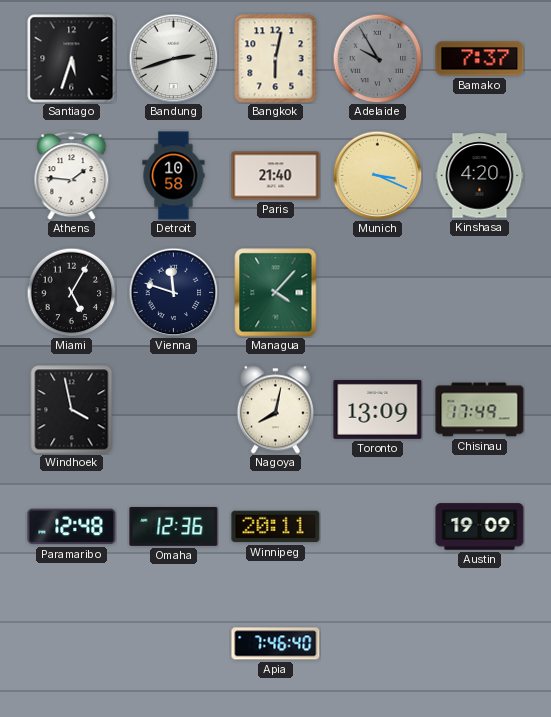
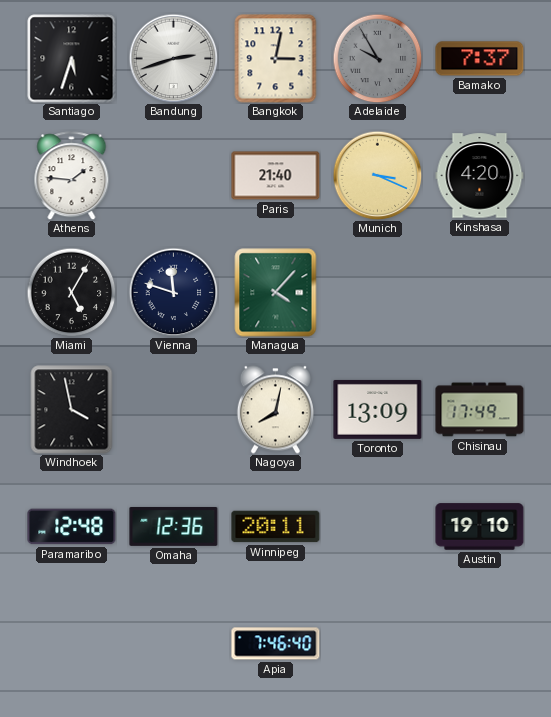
Bangkok: 6:02 -> 3:02 (276, 59)
Detroit: 10:58 -> none (174, 176)
Austin: 19:09 -> 19:10 (480, 527)
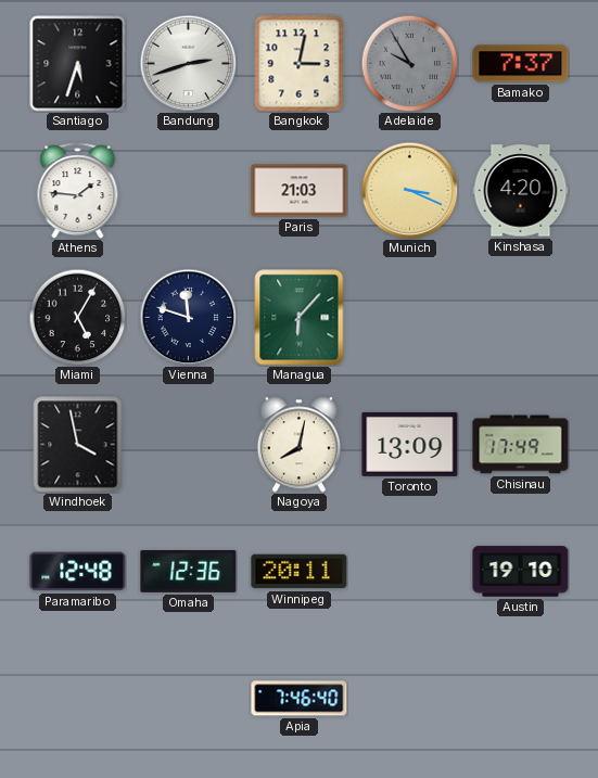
Paris: 21:40 -> 21:03 (300, 191)
Managua: 4:07 -> 6:07 (300, 318)
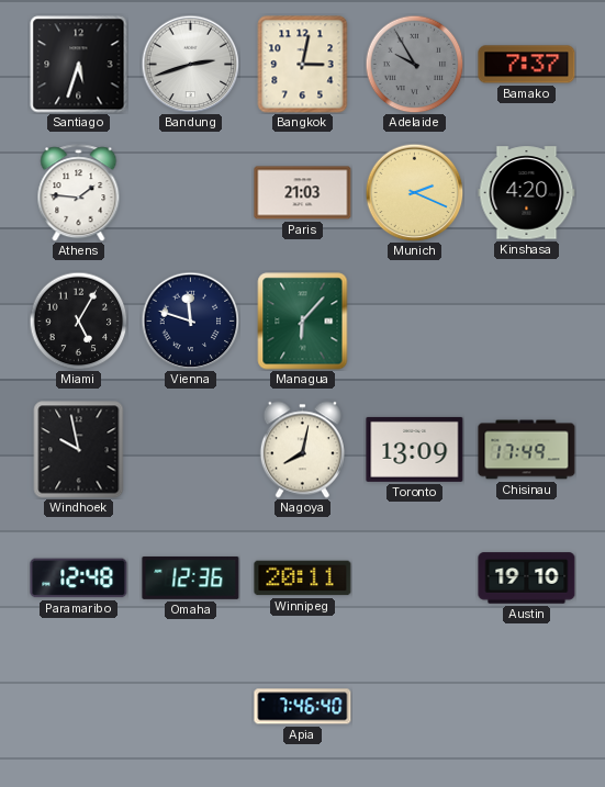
Munich: 3:19 -> 2:19 (414, 192)
Windhoek: 3:58 -> 9:58 (79, 450)
